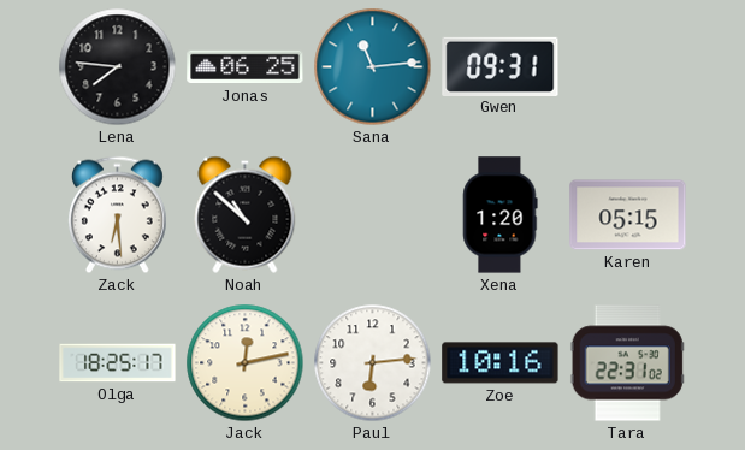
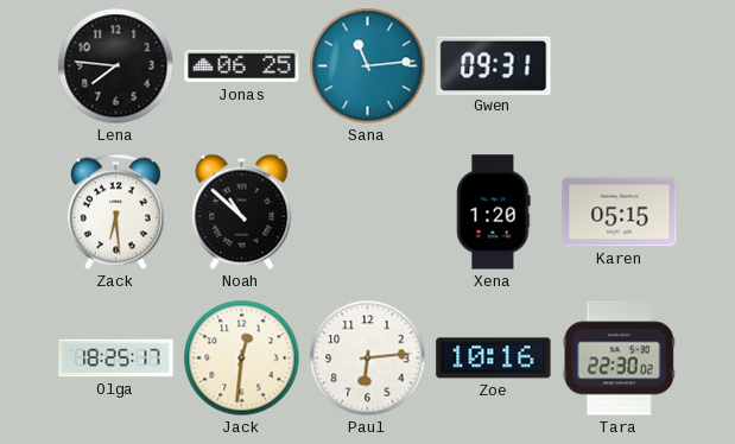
Jack: 12:13 -> 12:31 (242, 359)
Tara: 22:31 -> 22:30 (619, 359)
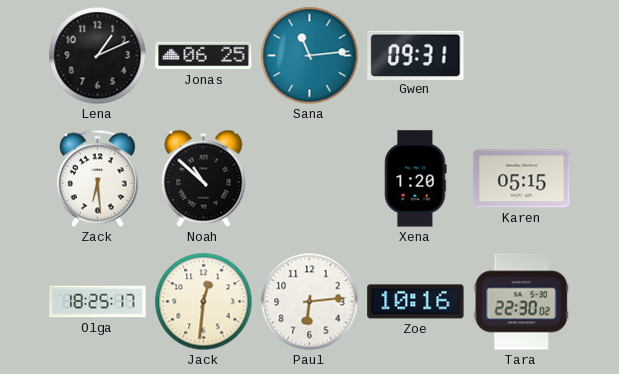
Lena: 7:46 -> 1:11 (98, 56)
